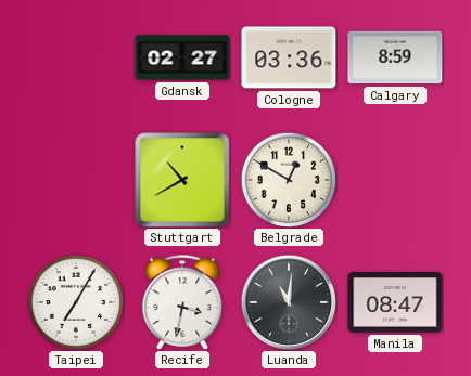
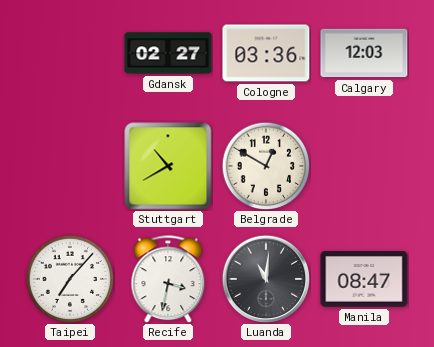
Calgary: 8:59 -> 12:03 (364, 53)
Taipei: 7:05 -> 7:07 (70, 279)
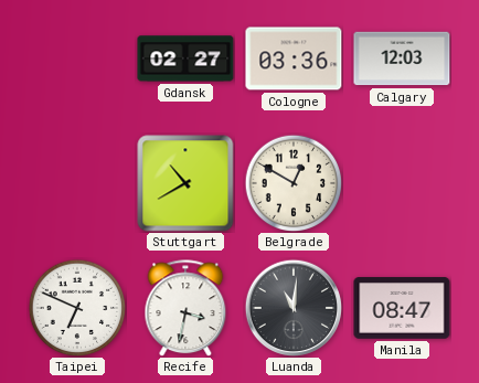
Taipei: 7:07 -> 6:49 (77, 308)
